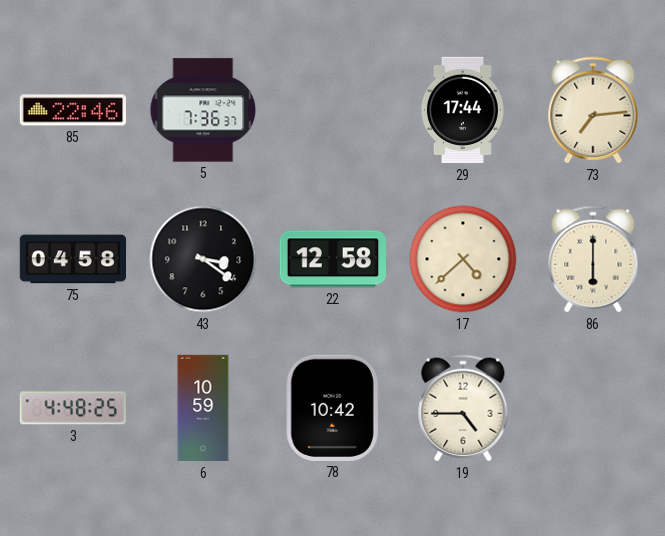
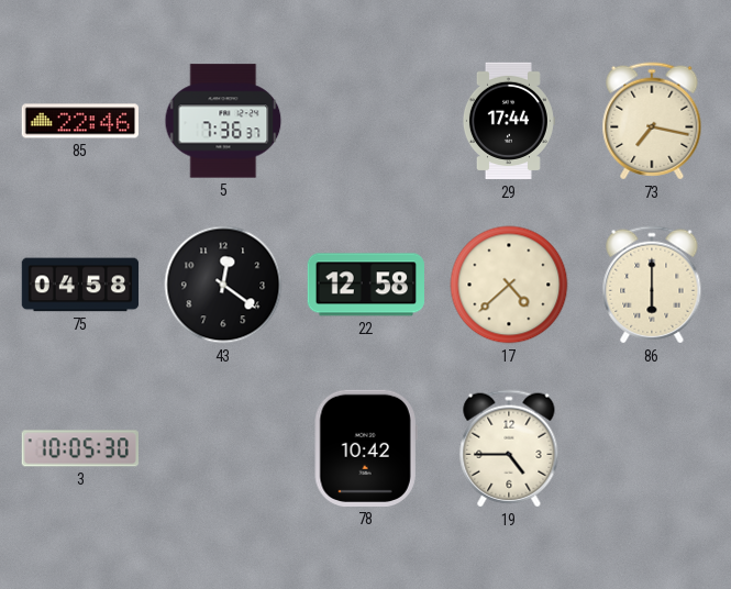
73: 7:14 -> 7:17 (652, 121)
43: 3:21 -> 12:21 (223, 285)
3: 4:48 -> 10:05 (80, 448)
6: 10:59 -> none (203, 408)
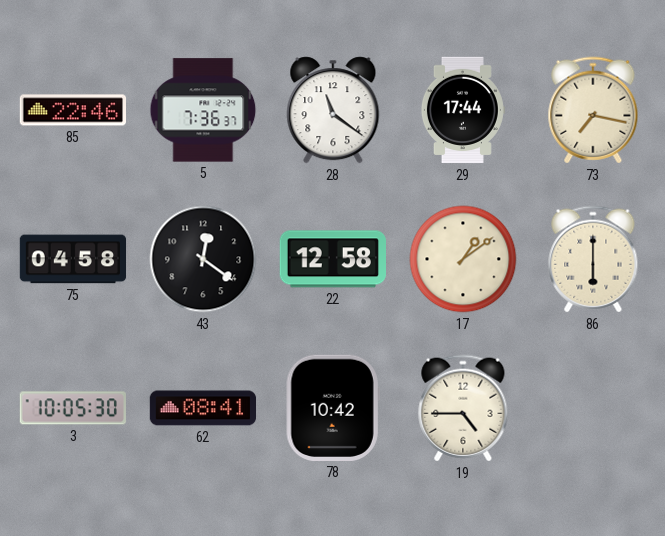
28: none -> 11:21 (333, 110)
17: 4:38 -> 1:09 (463, 259)
62: none -> 08:41 (203, 408)
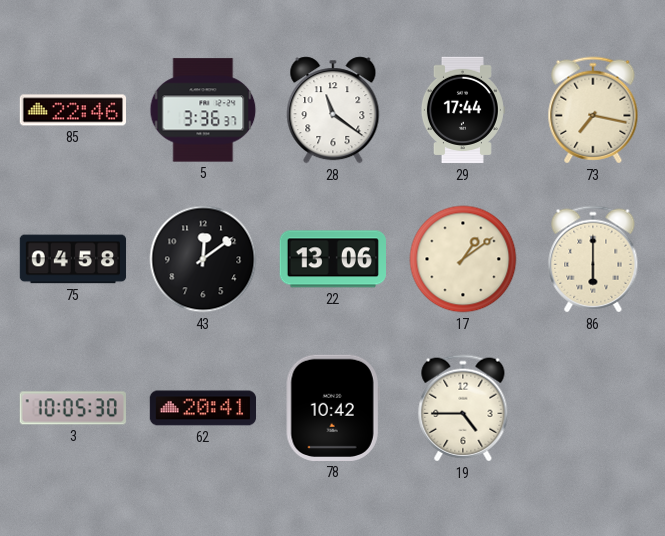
5: 7:36 -> 3:36 (203, 110)
43: 12:21 -> 12:09 (203, 259)
22: 12:58 -> 13:06 (333, 259)
62: 08:41 -> 20:41 (203, 408)
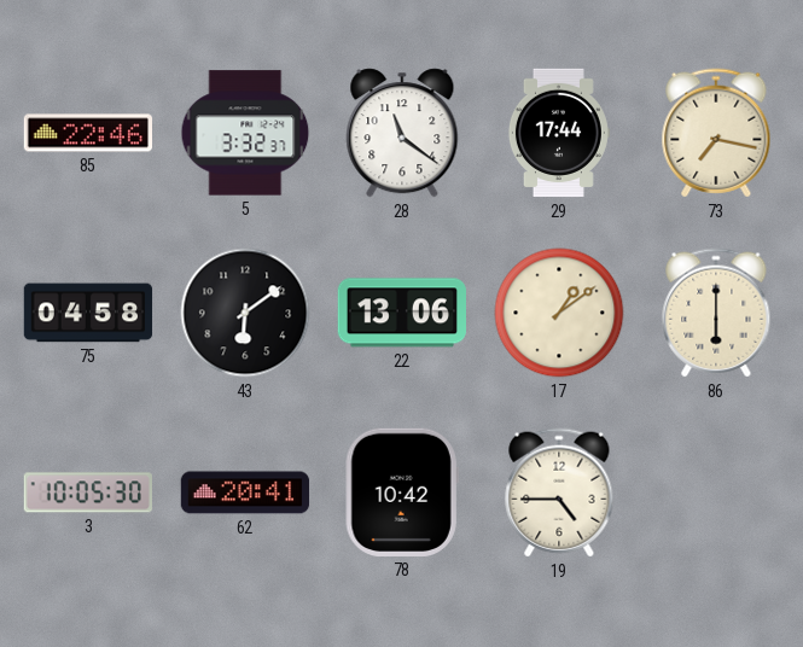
5: 3:36 -> 3:32 (245, 133)
43: 12:09 -> 6:09 (245, 313)
